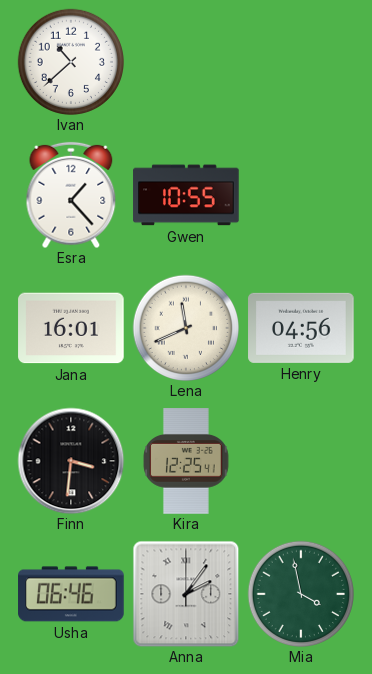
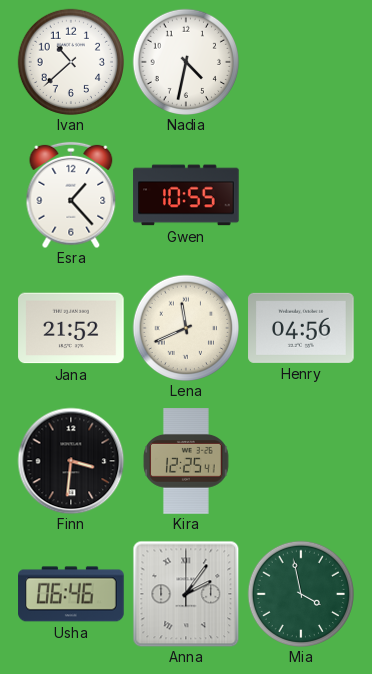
Nadia: none -> 4:32 (185, 61)
Jana: 16:01 -> 21:52 (71, 328)
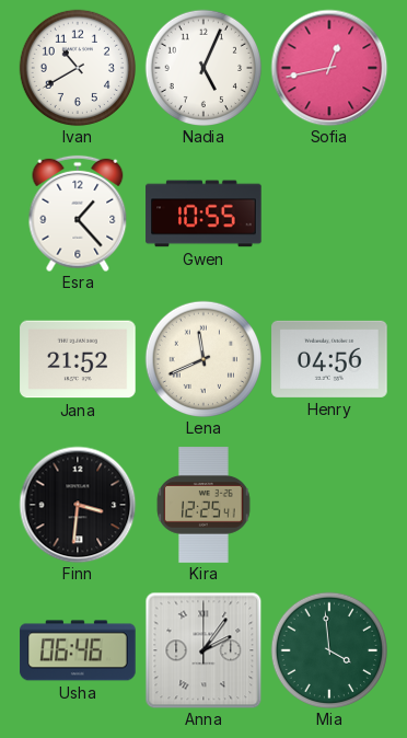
Ivan: 10:38 -> 10:40 (77, 67)
Nadia: 4:32 -> 5:04 (202, 67)
Sofia: none -> 12:43 (329, 68)
Mia: 3:58 -> 3:59 (328, 649)
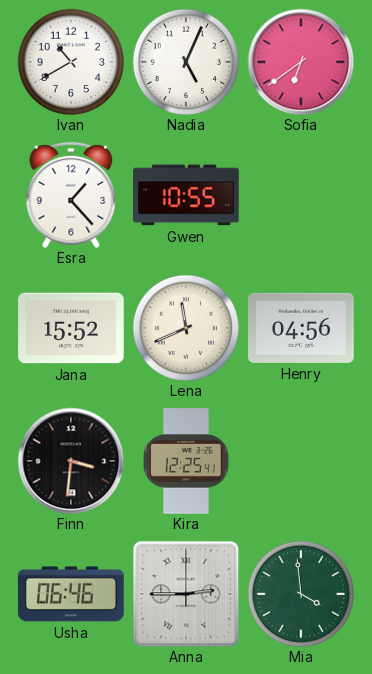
Sofia: 12:43 -> 6:39 (301, 62)
Jana: 21:52 -> 15:52 (71, 328)
Anna: 2:06 -> 2:45 (186, 594)
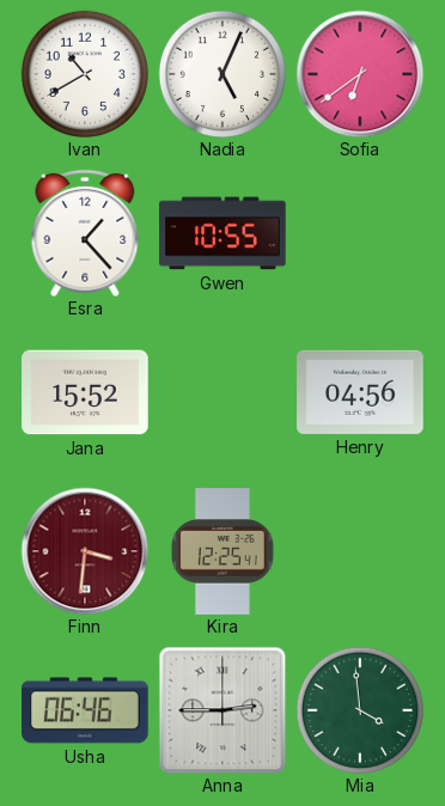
Lena: 11:41 -> none (185, 327)
Finn dial: black -> burgundy (85, 551)
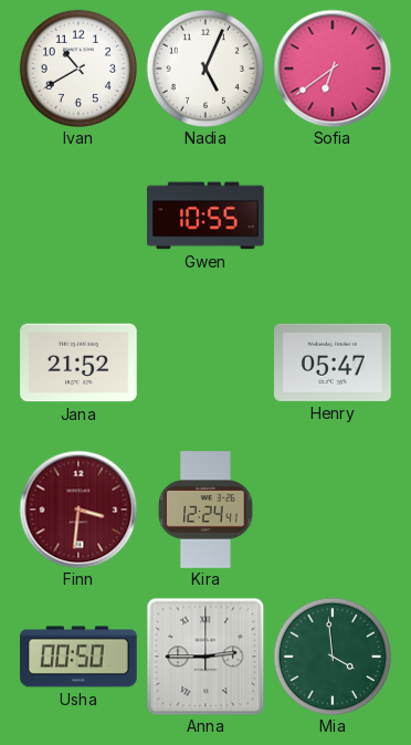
Esra: 1:23 -> none (85, 233)
Jana: 15:52 -> 21:52 (78, 363)
Henry: 04:56 -> 05:47 (333, 363)
Kira: 12:25 -> 12:24 (205, 510)
Usha: 06:46 -> 00:50 (78, 657)
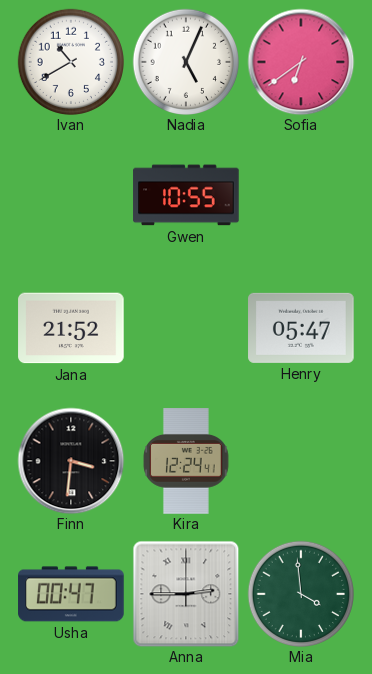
Finn dial: burgundy -> black (71, 461)
Usha: 00:50 -> 00:47 (71, 594)
